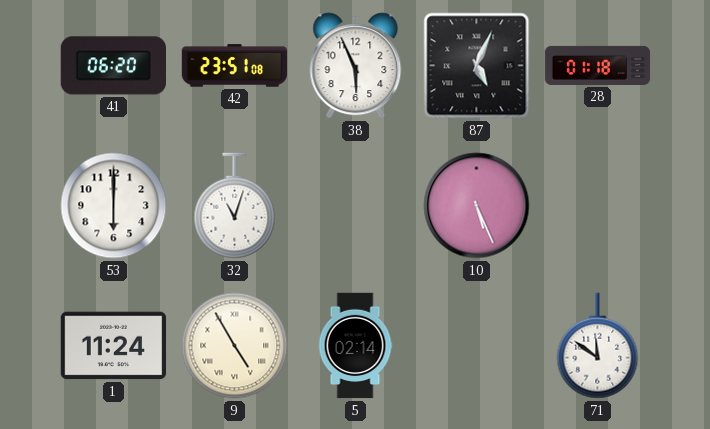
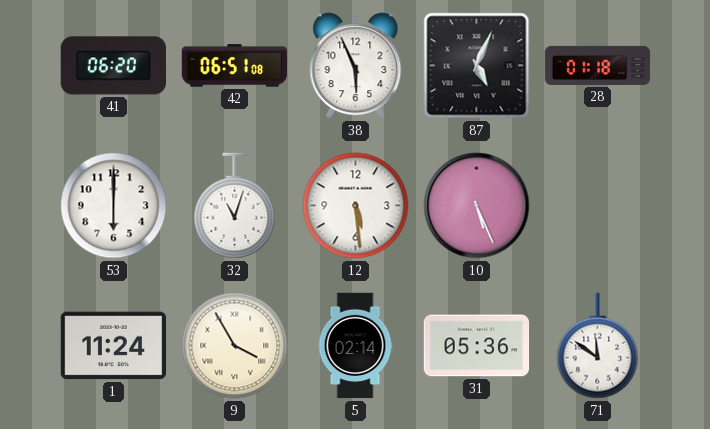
42: 23:51 -> 06:51 (235, 66)
12: none -> 5:29 (356, 206)
9: 4:55 -> 3:55 (235, 346)
31: none -> 05:36 (477, 346)
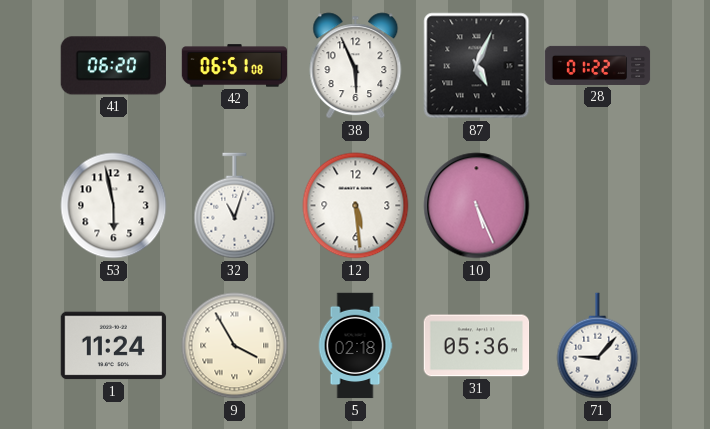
28: 01:18 -> 01:22 (598, 65)
53: 6:00 -> 5:58 (114, 206)
5: 02:14 -> 02:18 (355, 346)
71: 11:51 -> 9:07 (598, 346)
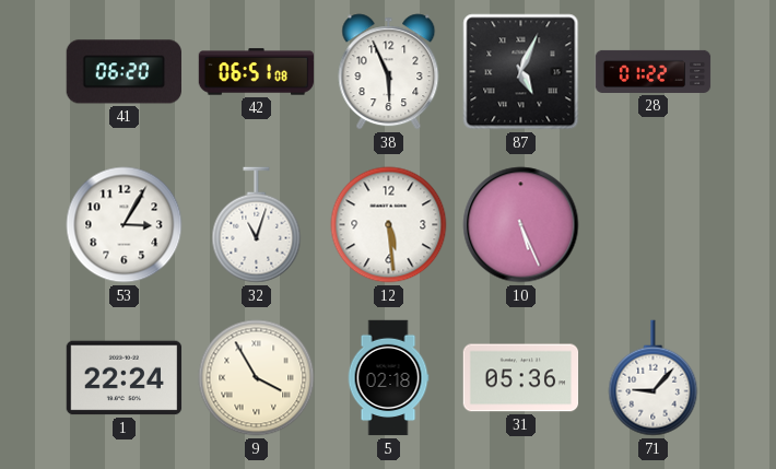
53: 5:58 -> 3:05 (125, 225)
1: 11:24 -> 22:24 (125, 378)
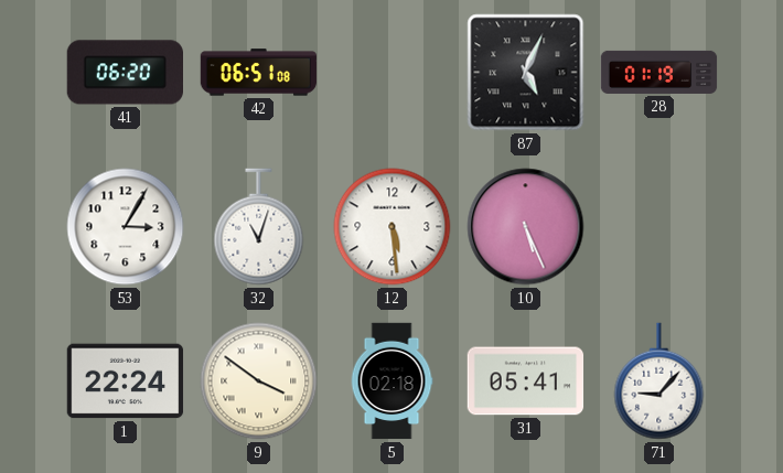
38: 5:56 -> none (389, 72)
28: 01:22 -> 01:19 (659, 72)
9: 3:55 -> 3:51 (259, 381)
31: 05:36 -> 05:41 (526, 381)
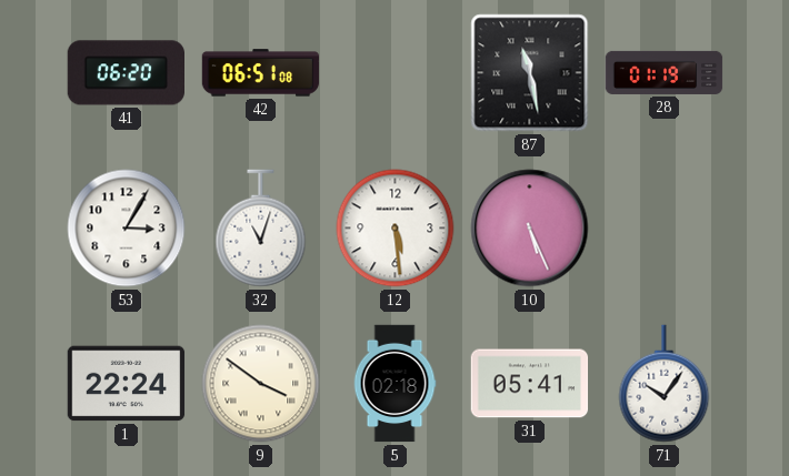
87: 5:04 -> 11:28 (530, 73)
71: 9:07 -> 10:06 (665, 384)
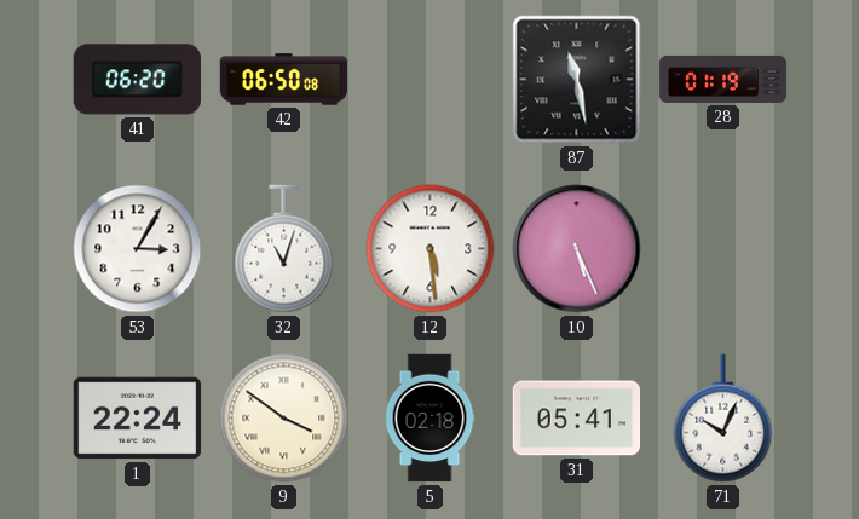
42: 06:51 -> 06:50 (284, 80)
71: 10:06 -> 10:04 (723, 419)
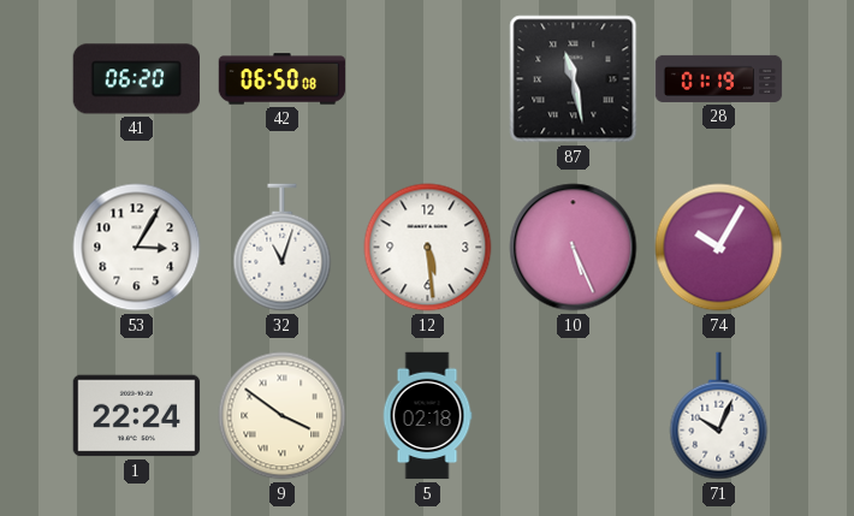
74: none -> 10:05 (719, 248)
31: 05:41 -> none (577, 419)
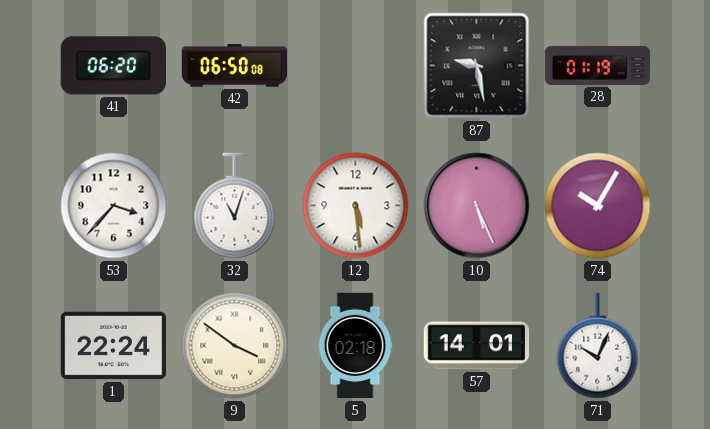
87: 11:28 -> 9:28 (477, 66)
53: 3:05 -> 3:37 (114, 206)
57: none -> 14:01 (477, 346)
